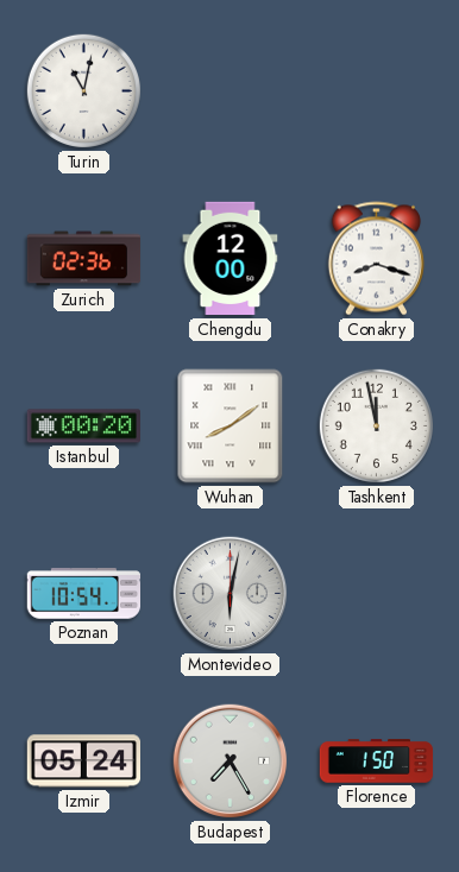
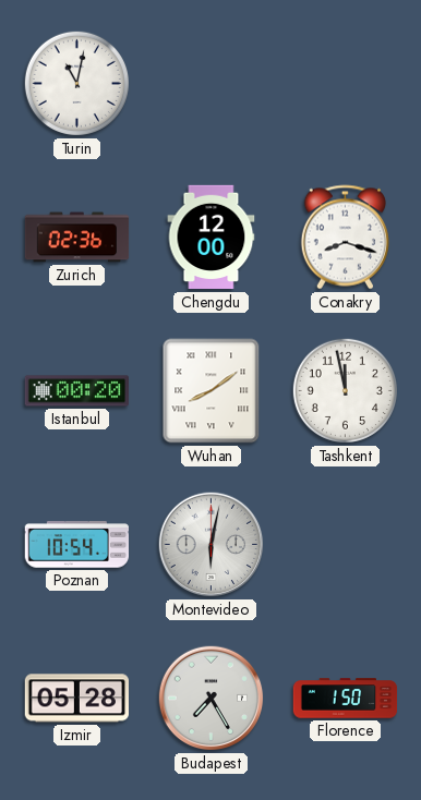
Izmir: 05:24 -> 05:28 (76, 699)
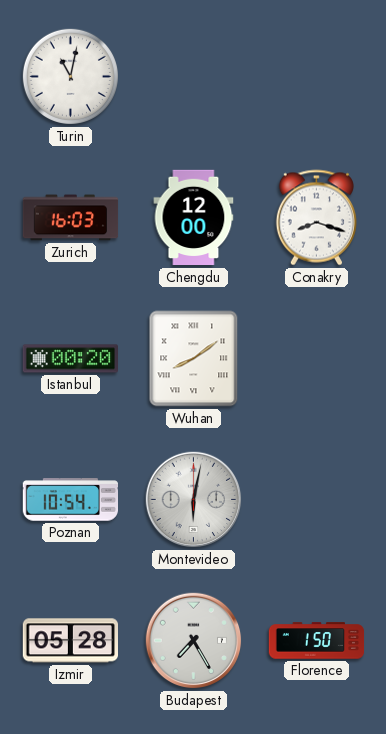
Zurich: 02:36 -> 16:03 (71, 218)
Tashkent: 11:58 -> none (345, 390)
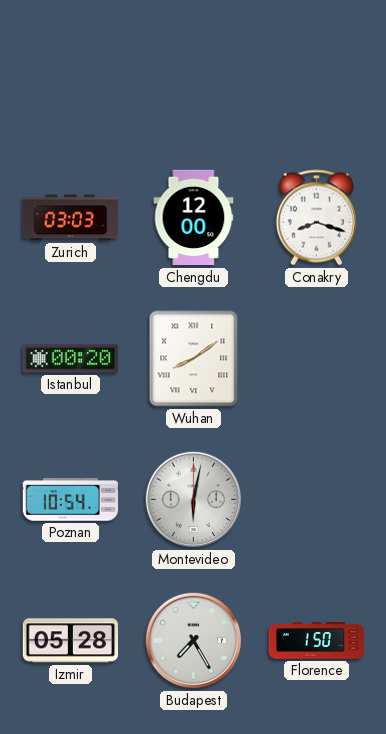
Turin: 11:02 -> none (70, 76)
Zurich: 16:03 -> 03:03 (71, 218)
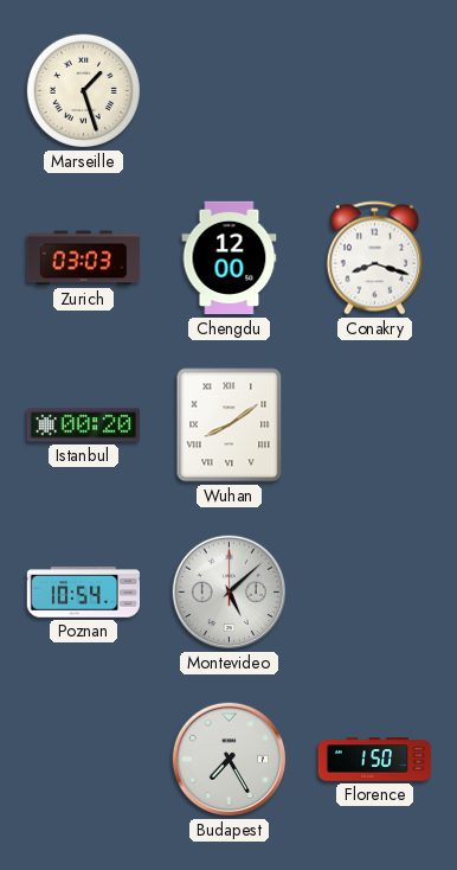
Marseille: none -> 1:27 (83, 90)
Montevideo: 6:02 -> 5:08 (230, 593)
Izmir: 05:28 -> none (70, 641)
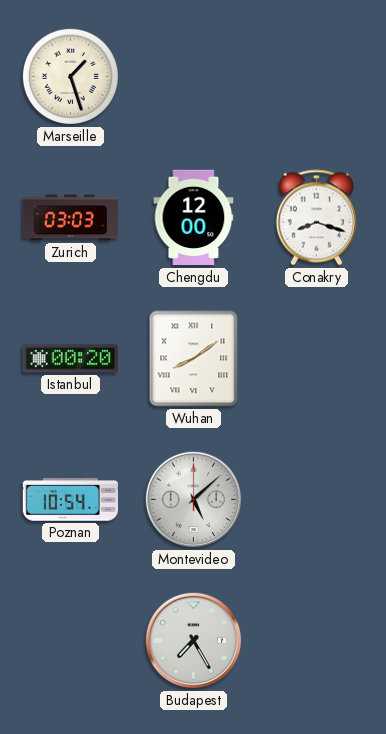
Florence: 1:50 -> none (375, 760)
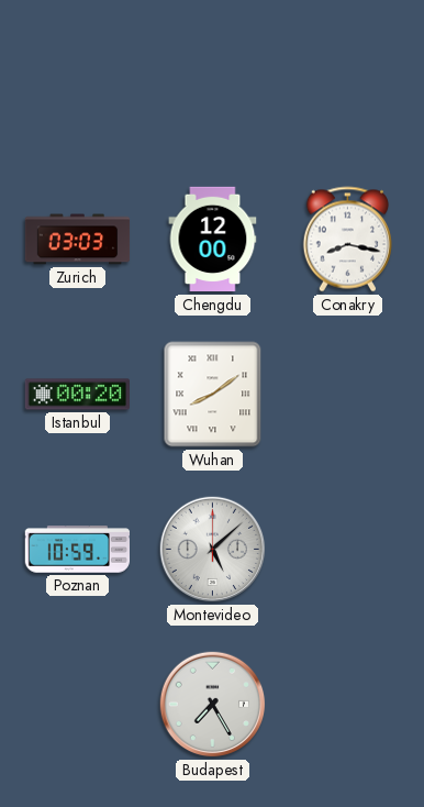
Marseille: 1:27 -> none (70, 76)
Conakry: 8:18 -> 8:17 (347, 240)
Poznan: 10:54 -> 10:59 (77, 550)
